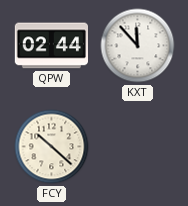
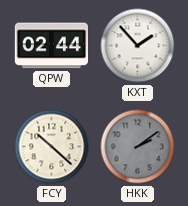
KXT: 11:53 -> 1:53 (138, 46)
HKK: none -> 2:09 (138, 147)
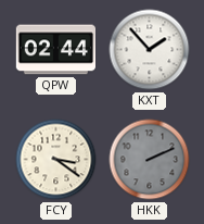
FCY: 10:22 -> 3:21 (56, 160)
HKK: 2:09 -> 2:11 (150, 160)
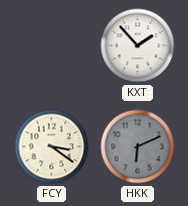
QPW: 02:44 -> none (55, 50)
HKK: 2:11 -> 6:11 (138, 147)
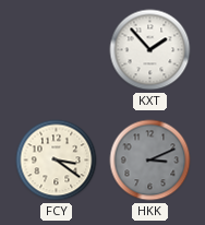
HKK: 6:11 -> 3:11 (150, 161)
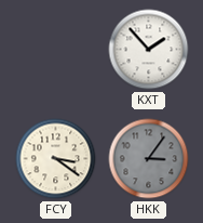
HKK: 3:11 -> 3:06 (149, 159)
